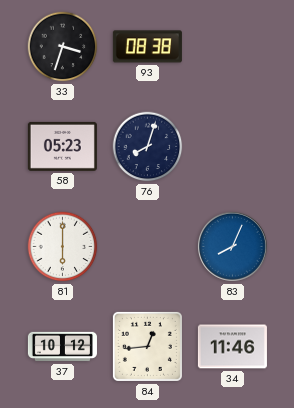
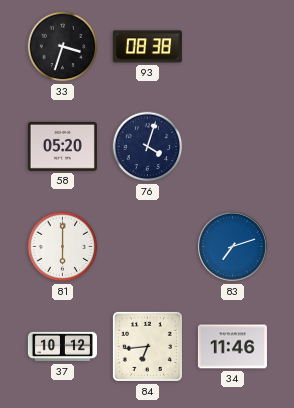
58: 05:23 -> 05:20 (62, 146)
76: 8:03 -> 4:03 (148, 147)
83: 8:04 -> 7:12 (232, 246)
84: 12:44 -> 6:44 (147, 346)
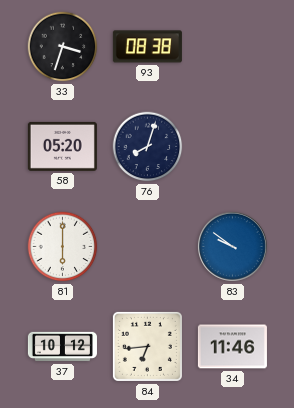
76: 4:03 -> 8:03 (148, 147)
83: 7:12 -> 9:51 (232, 246)
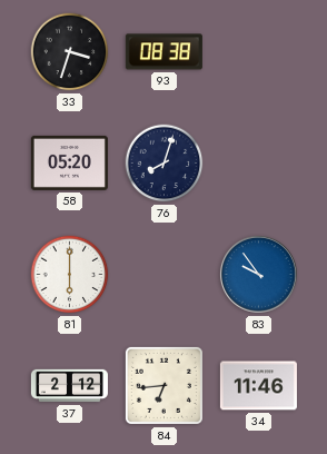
83: 9:51 -> 9:54 (258, 274)
37: 10:12 -> 2:12 (69, 386)
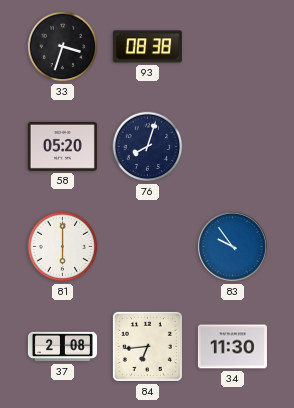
37: 2:12 -> 2:08 (62, 347)
34: 11:46 -> 11:30 (232, 347)
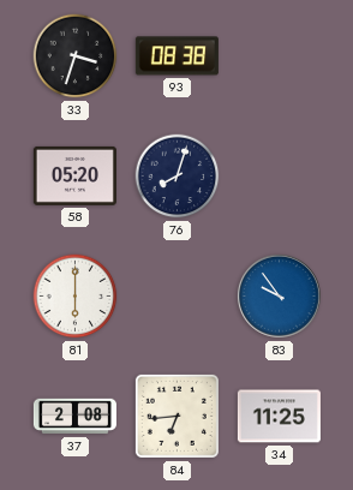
34: 11:30 -> 11:25 (279, 417)
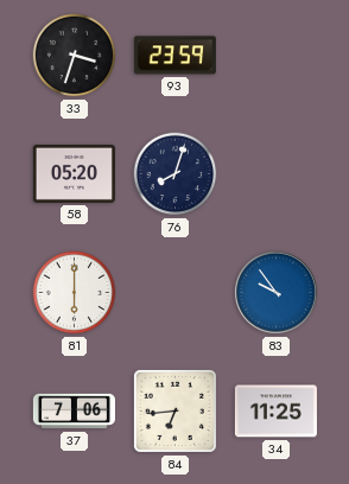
93: 08:38 -> 23:59 (174, 56)
37: 2:08 -> 7:06 (74, 412)
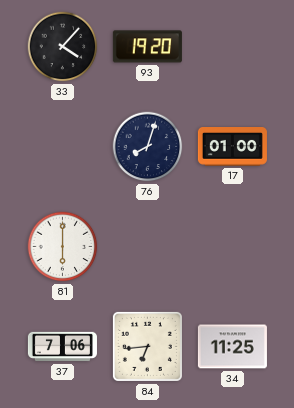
33: 3:33 -> 4:07 (63, 47)
93: 23:59 -> 19:20 (147, 47)
58: 05:20 -> none (74, 173)
17: none -> 01:00 (232, 147)
83: 9:54 -> none (275, 292)
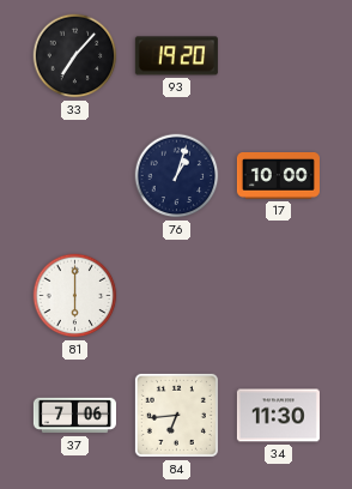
33: 4:07 -> 7:07 (75, 56)
76: 8:03 -> 1:03 (177, 176)
17: 01:00 -> 10:00 (278, 176)
34: 11:25 -> 11:30 (278, 416)
